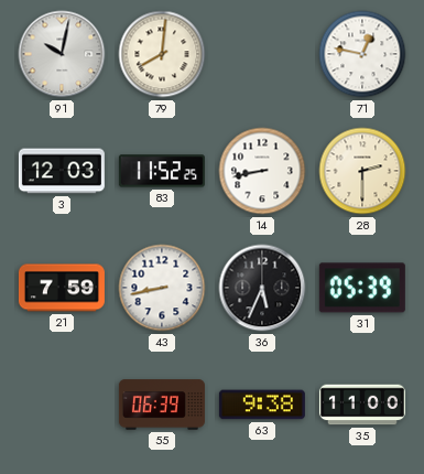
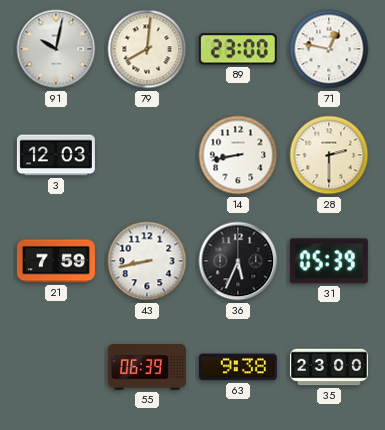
89: none -> 23:00 (238, 49)
83: 11:52 -> none (162, 171)
35: 11:00 -> 23:00 (329, 367)
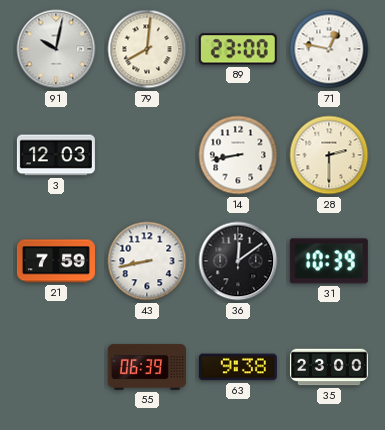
36: 5:34 -> 12:09 (238, 261)
31: 05:39 -> 10:39 (329, 261)
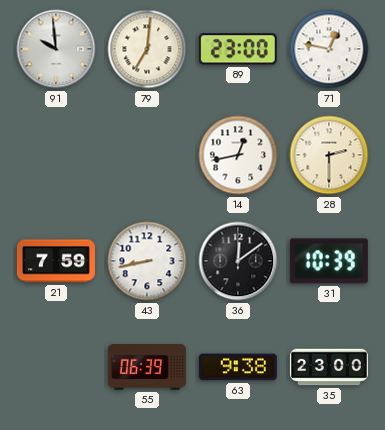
91: 10:02 -> 9:59 (56, 49)
79: 8:01 -> 7:01 (147, 49)
3: 12:03 -> none (56, 155)
14: 8:43 -> 12:43 (238, 155)
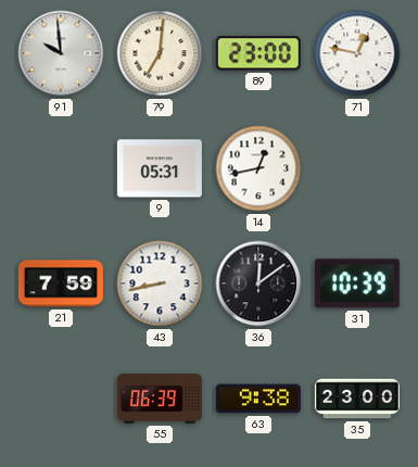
9: none -> 05:31 (160, 168)
28: 2:30 -> none (329, 155)
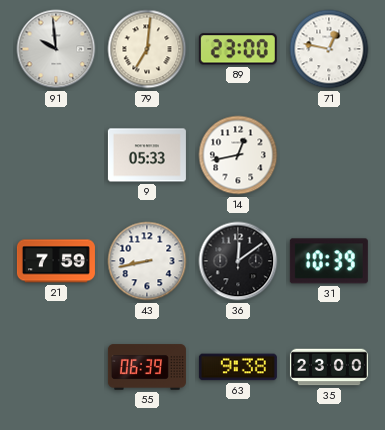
9: 05:31 -> 05:33 (147, 155)
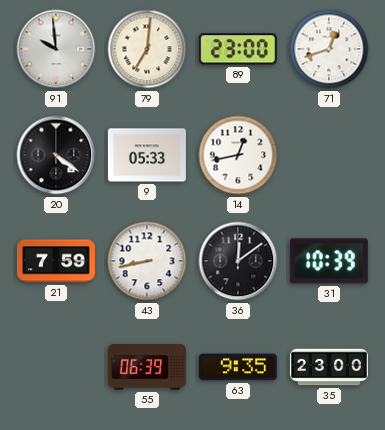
71: 12:47 -> 12:42 (329, 49)
20: none -> 4:21 (56, 155)
63: 9:38 -> 9:35 (238, 367)
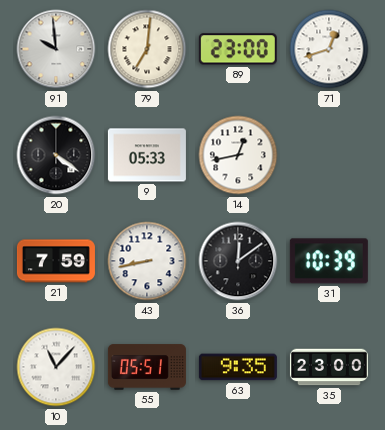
10: none -> 11:07 (56, 367)
55: 06:39 -> 05:51 (147, 367)
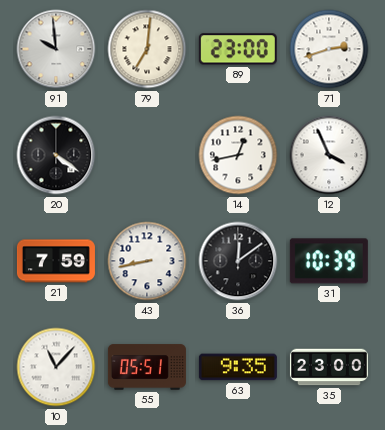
71: 12:42 -> 2:42 (329, 49)
9: 05:33 -> none (147, 155)
12: none -> 3:56 (329, 155)
